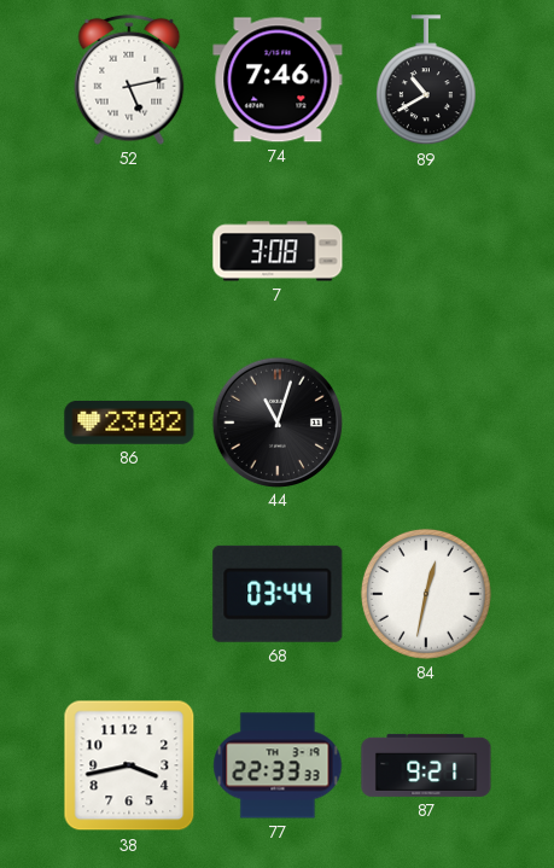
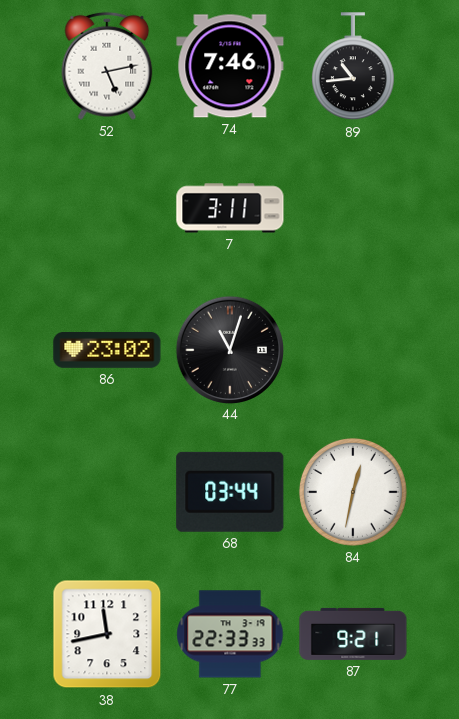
89: 10:40 -> 10:44 (353, 67)
7: 3:08 -> 3:11 (230, 208)
38: 3:43 -> 11:43 (107, 634)
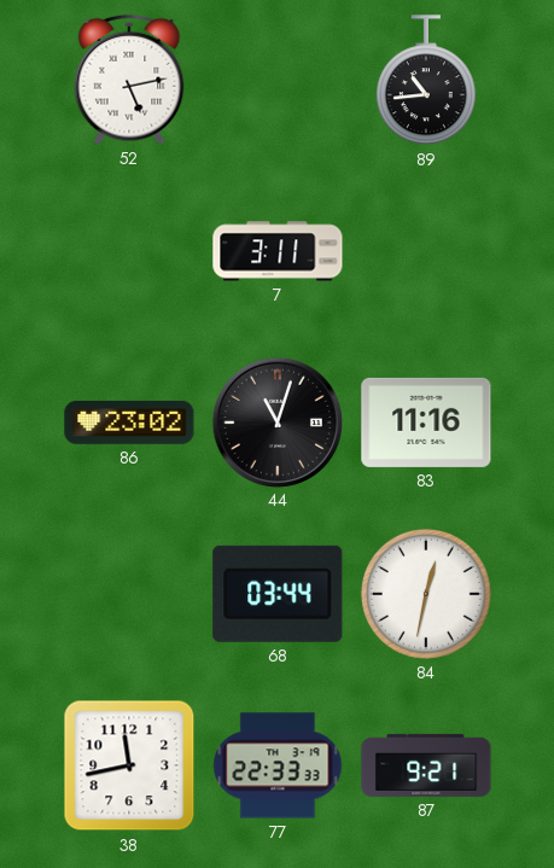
74: 7:46 -> none (230, 66)
83: none -> 11:16 (426, 423)
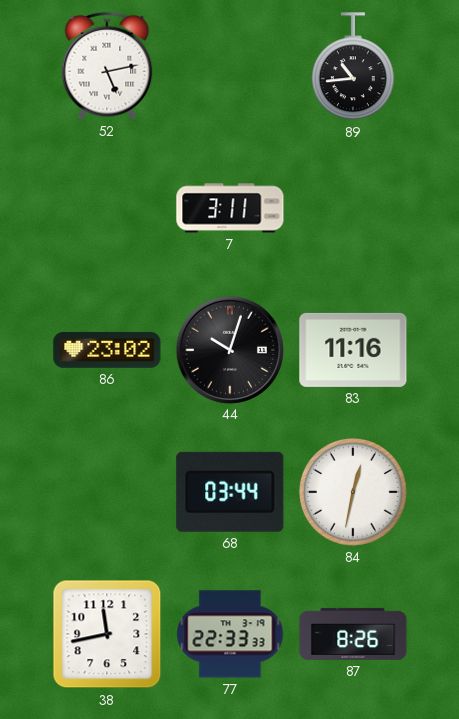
44: 11:03 -> 10:03 (229, 349)
87: 9:21 -> 8:26 (353, 634)
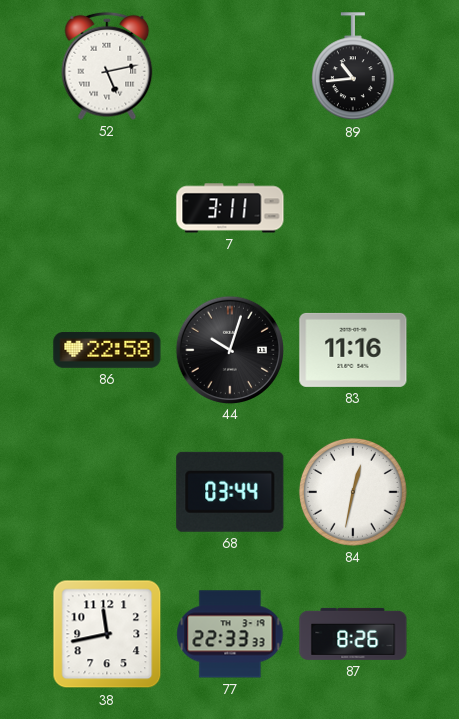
86: 23:02 -> 22:58 (107, 350)
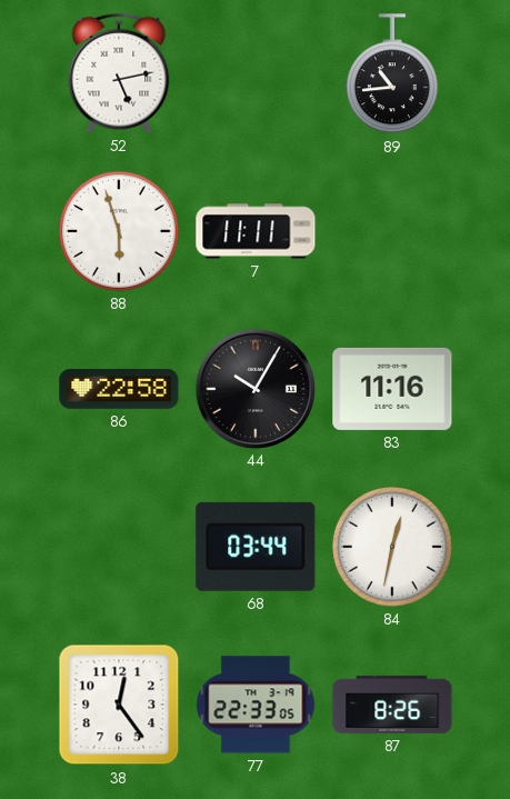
88: none -> 5:57 (119, 231)
7: 3:11 -> 11:11 (256, 231)
44: 10:03 -> 10:05 (254, 388)
38: 11:43 -> 12:24 (119, 705)
77: 22:33:33 -> 22:33:05 (256, 705)
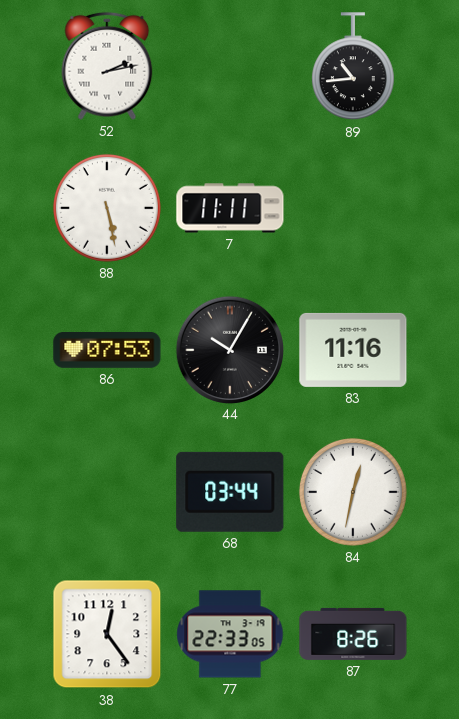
52: 5:13 -> 2:13 (107, 66)
88: 5:57 -> 5:28 (107, 208)
86: 22:58 -> 07:53 (107, 350)
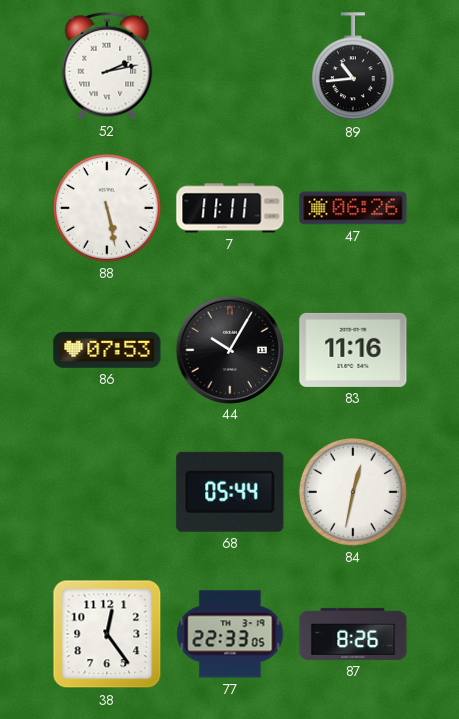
47: none -> 06:26 (353, 208)
68: 03:44 -> 05:44 (230, 492)
